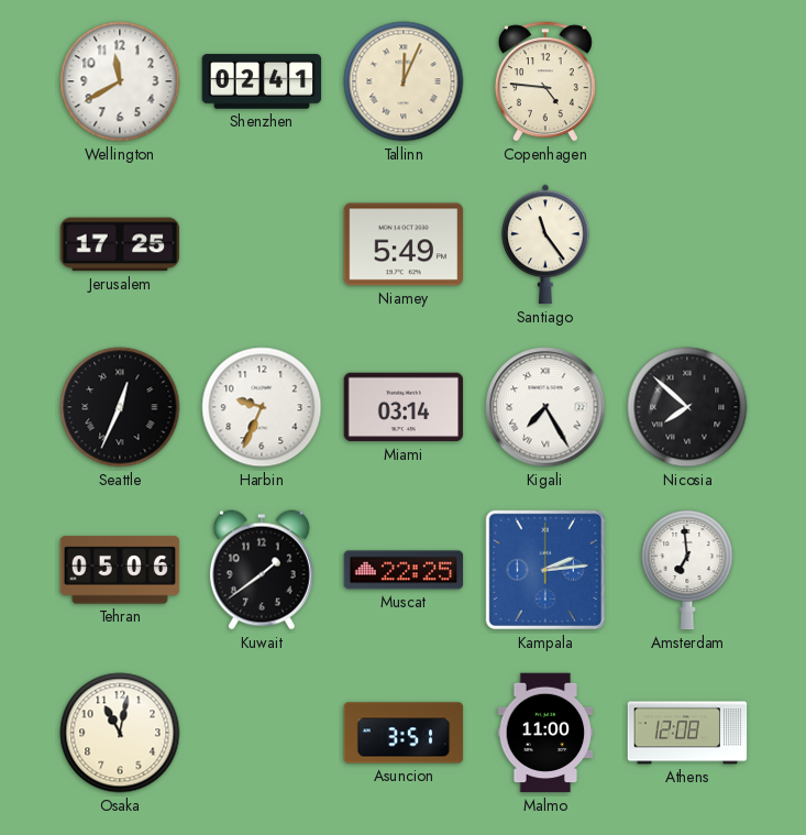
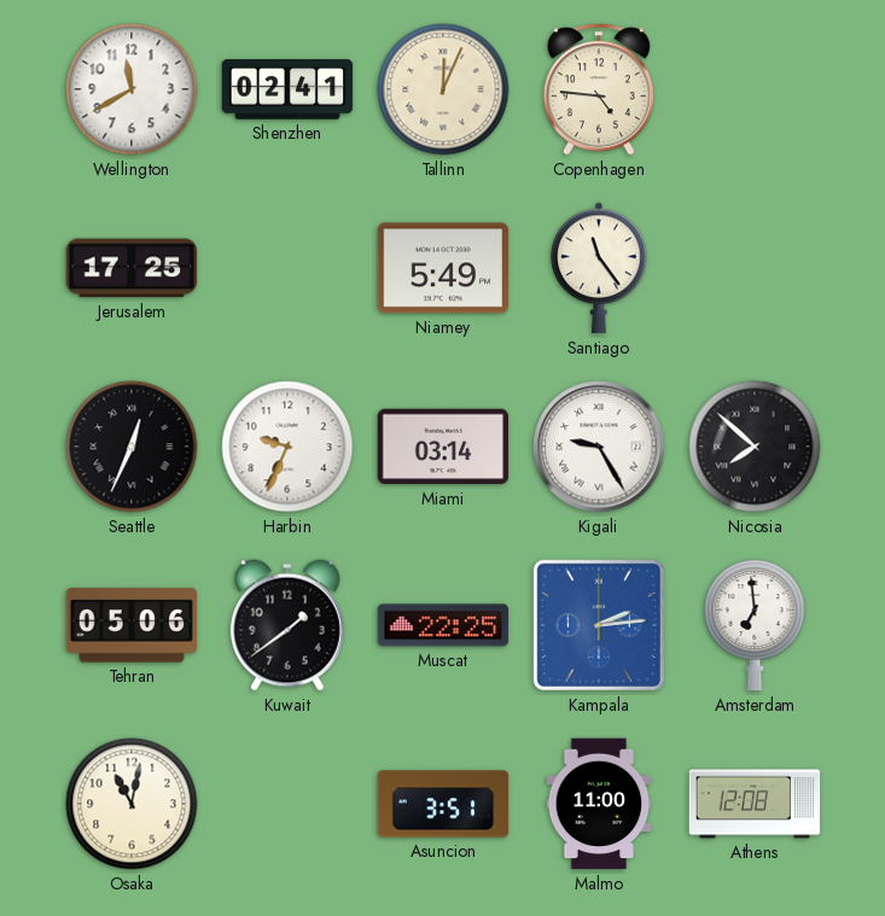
Kigali: 7:25 -> 9:25 (599, 447)
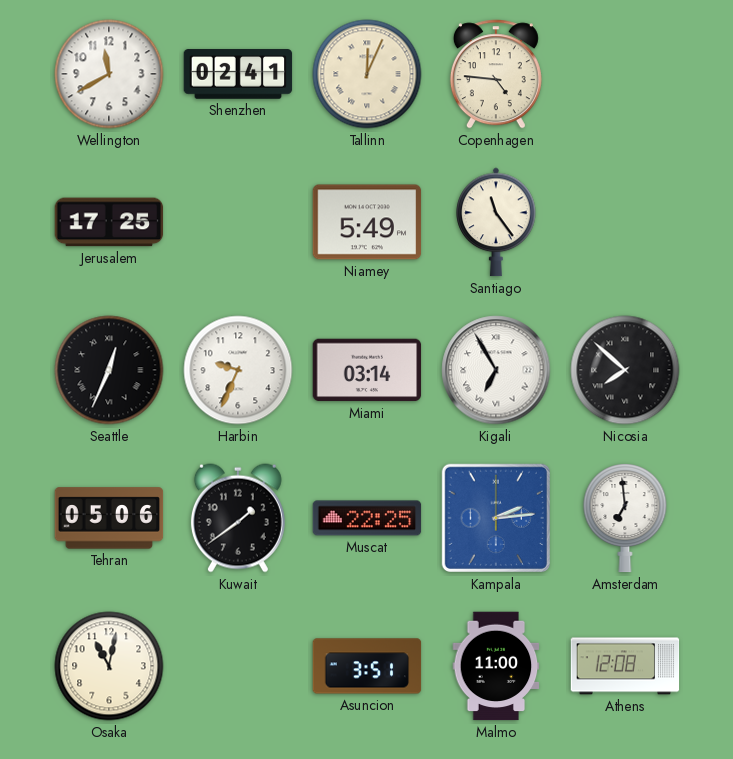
Kigali: 9:25 -> 6:55 (496, 370)
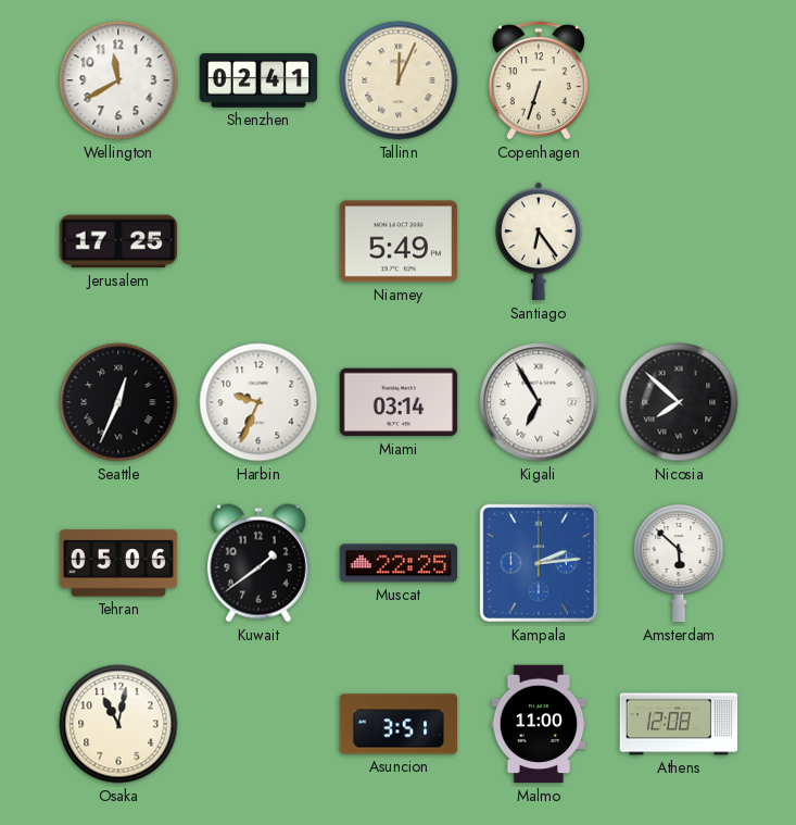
Copenhagen: 4:46 -> 6:33 (539, 80)
Santiago: 11:24 -> 6:24 (539, 241)
Amsterdam: 6:59 -> 5:52 (679, 564)
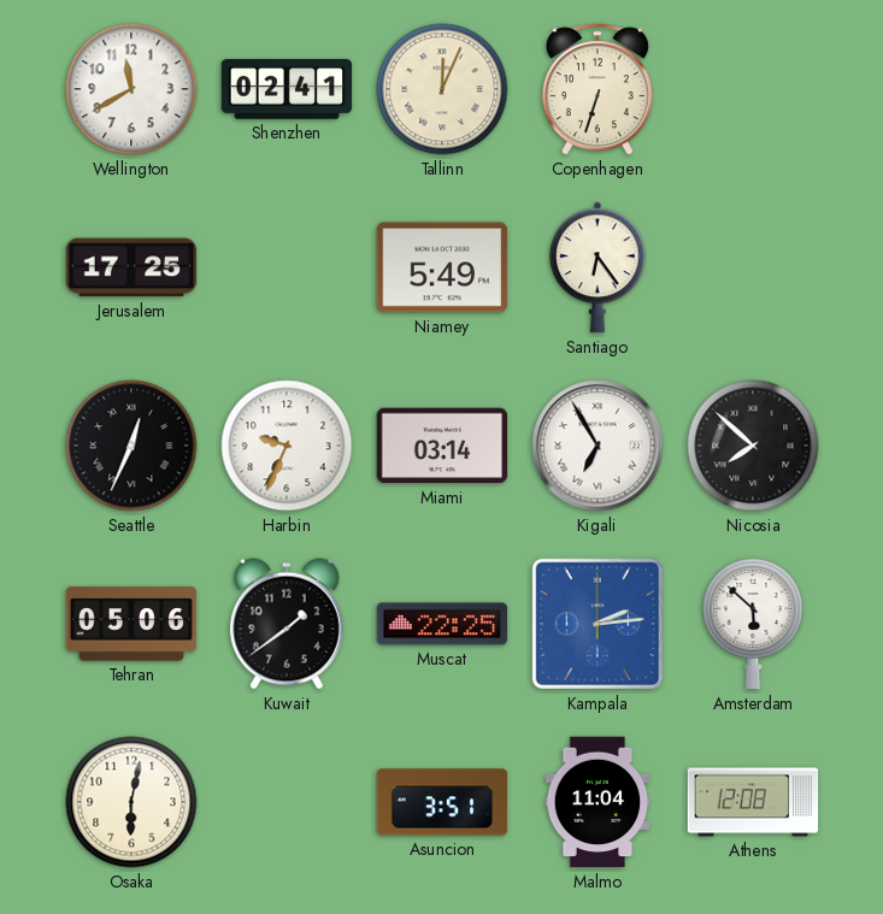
Osaka: 11:02 -> 6:02 (131, 802)
Malmo: 11:00 -> 11:04 (598, 802)
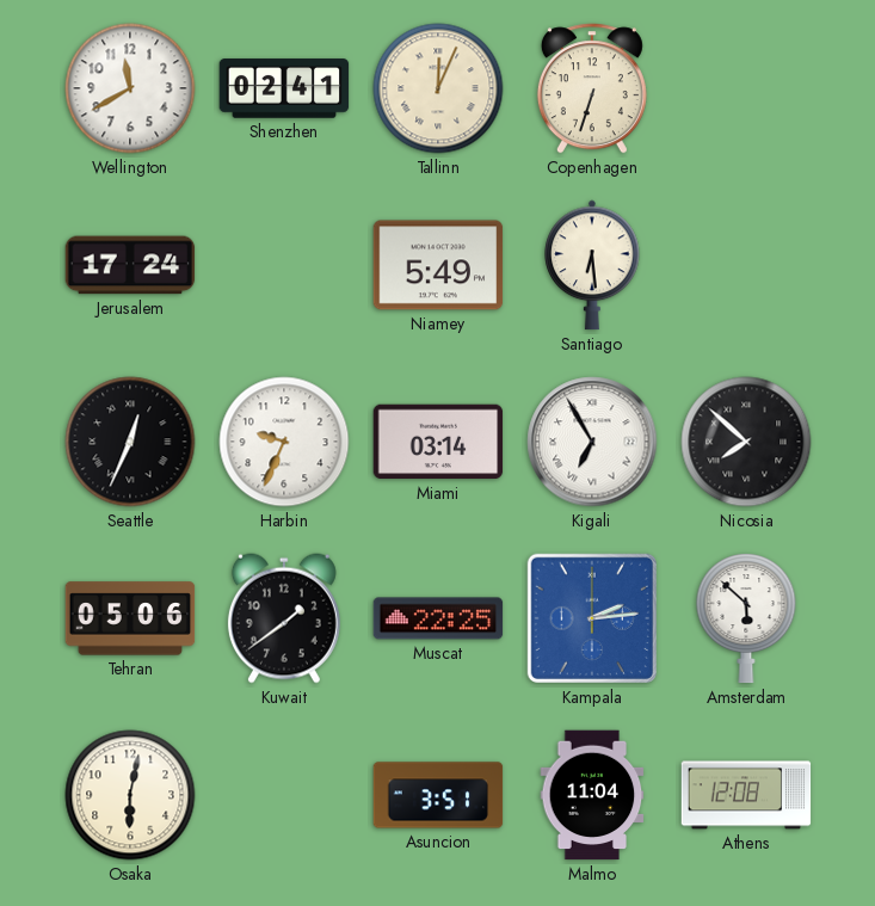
Jerusalem: 17:25 -> 17:24 (130, 265)
Santiago: 6:24 -> 6:29 (592, 265)
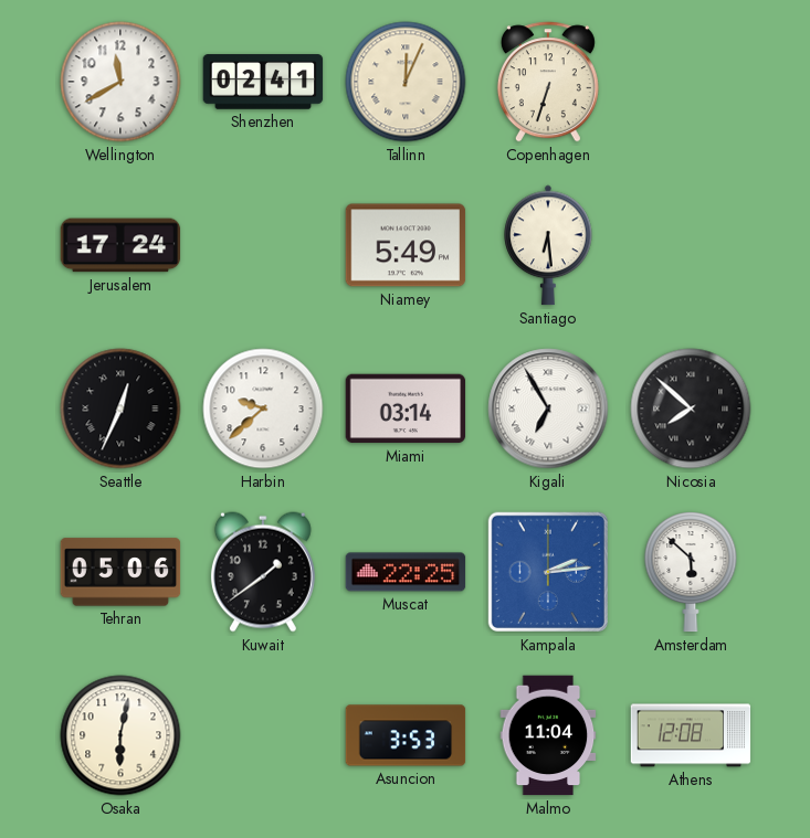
Harbin: 9:34 -> 9:38 (263, 409)
Asuncion: 3:51 -> 3:53 (406, 735)
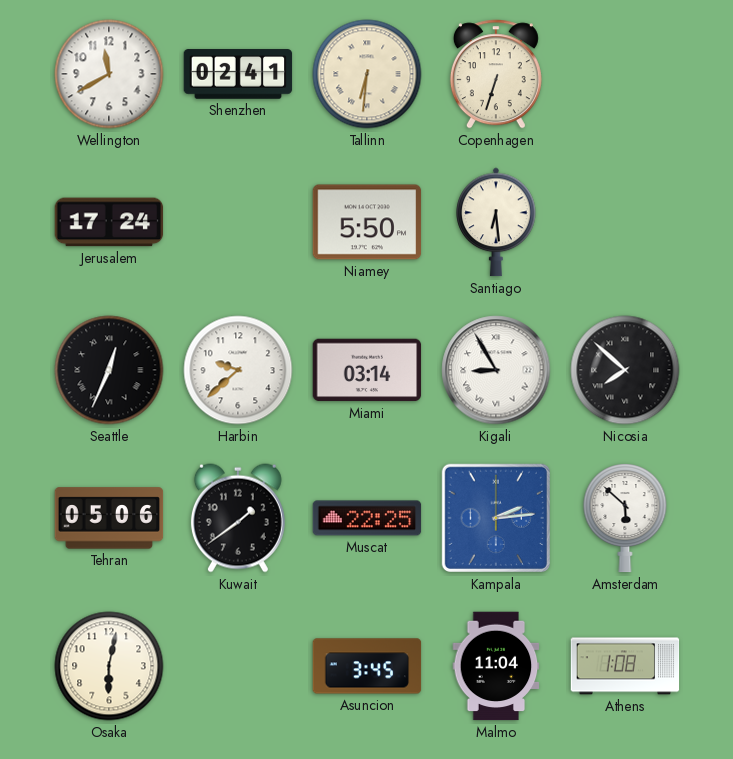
Tallinn: 12:04 -> 6:31 (367, 74)
Niamey: 5:49 -> 5:50 (367, 222)
Kigali: 6:55 -> 8:55 (496, 370)
Asuncion: 3:53 -> 3:45 (367, 666)
Athens: 12:08 -> 1:08 (625, 666)
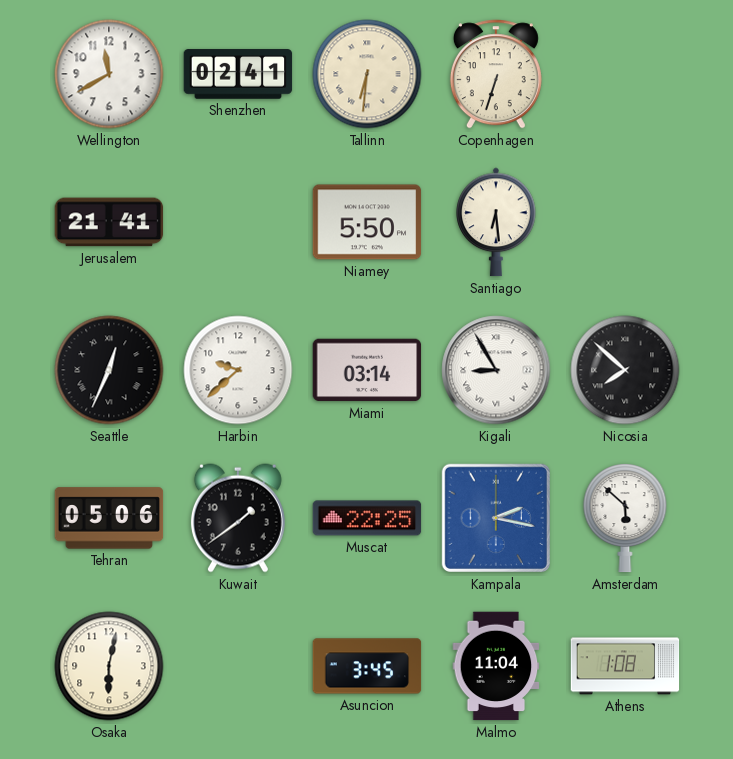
Jerusalem: 17:24 -> 21:41 (109, 222)
Kampala: 2:14 -> 2:17 (496, 518)
